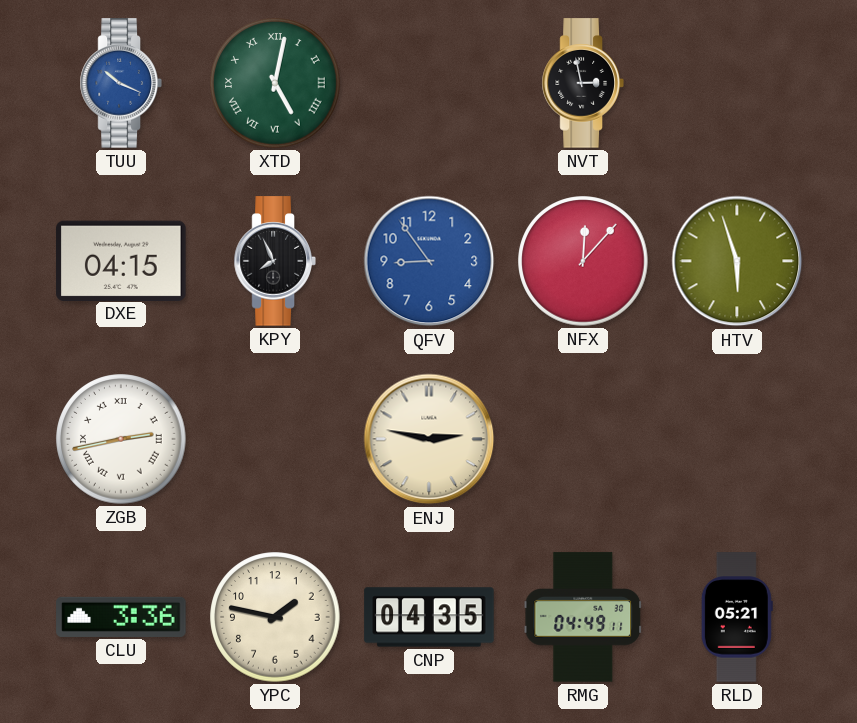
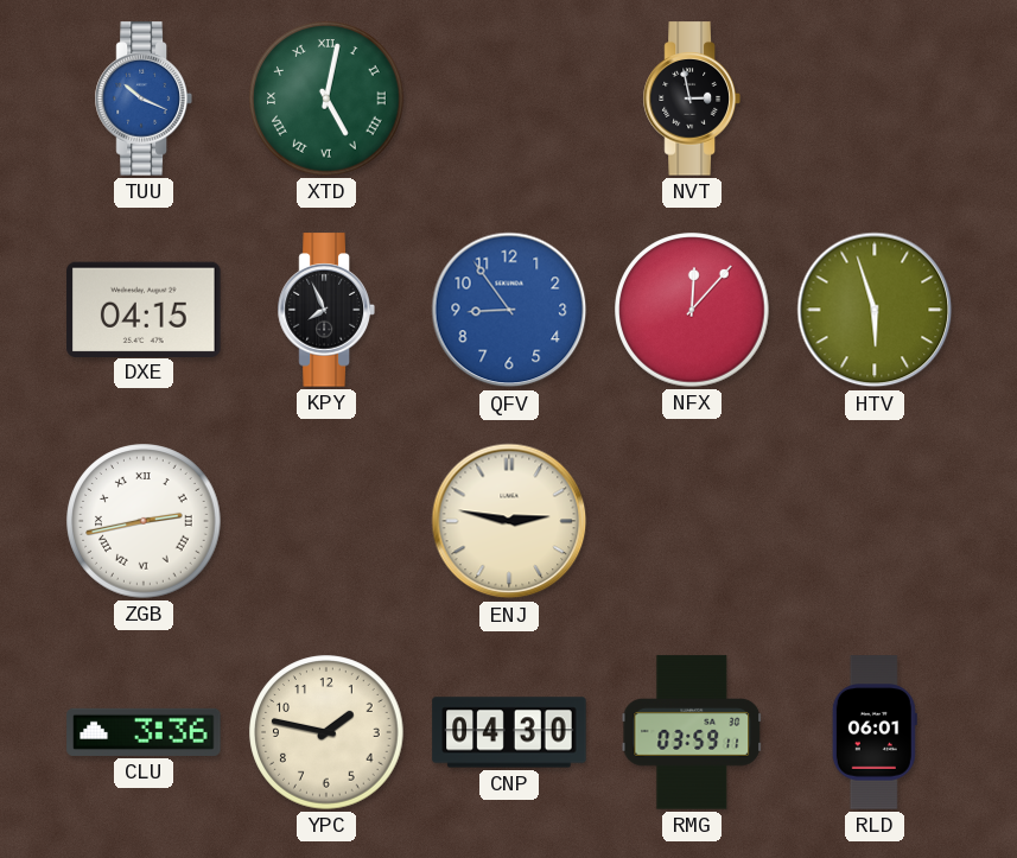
CNP: 04:35 -> 04:30 (509, 732)
RMG: 04:49 -> 03:59 (692, 732)
RLD: 05:21 -> 06:01 (875, 732)
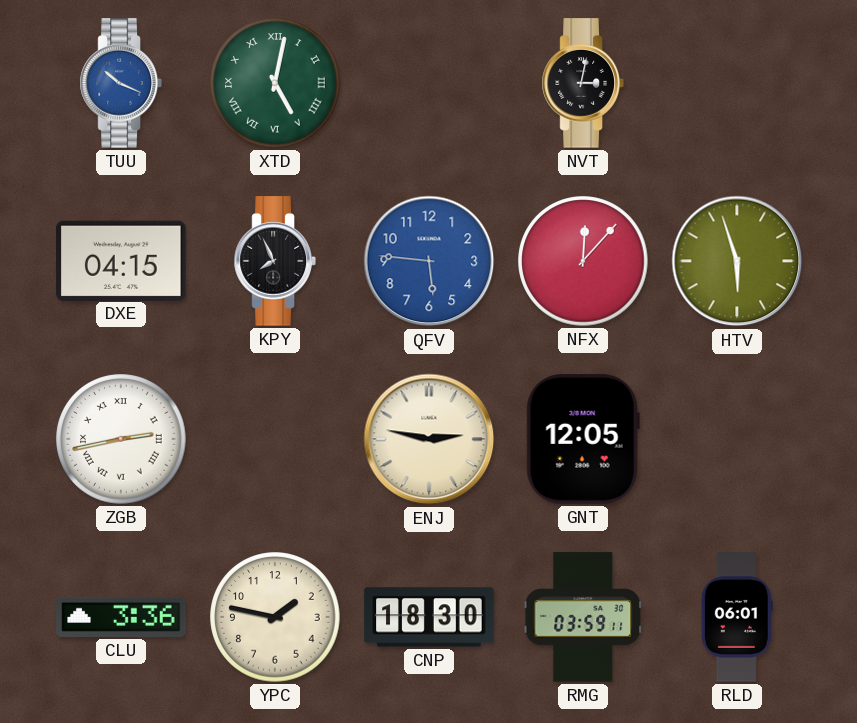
NVT: 2:58 -> 3:02 (583, 83)
QFV: 8:54 -> 5:46 (429, 261)
GNT: none -> 12:05 (583, 439)
CNP: 04:30 -> 18:30 (429, 617)
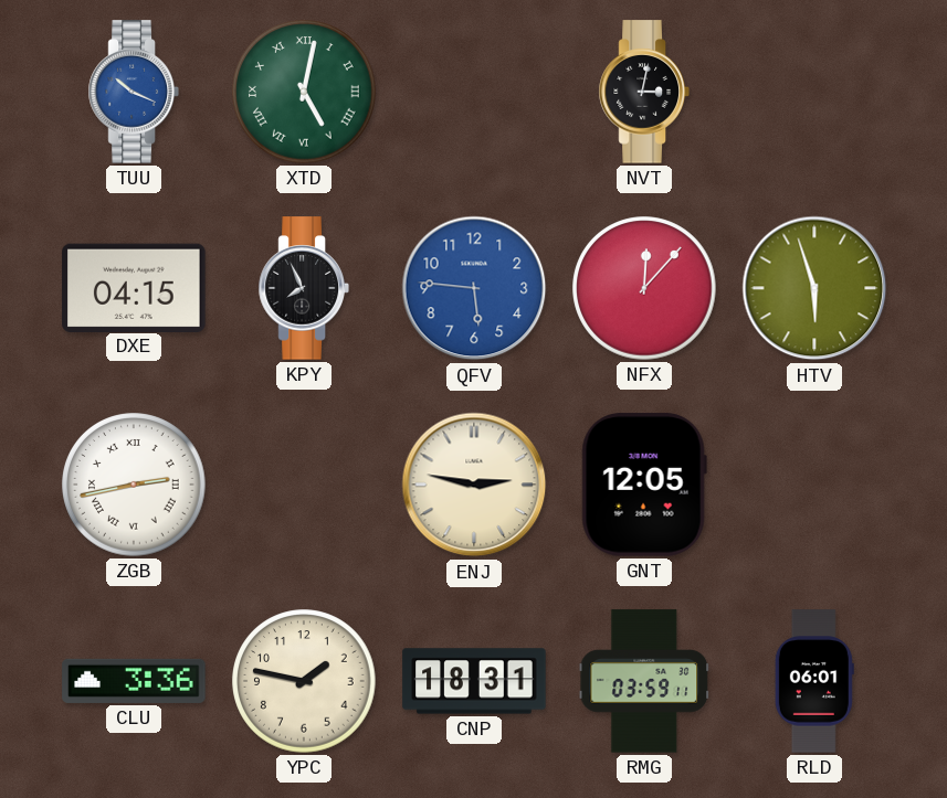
CNP: 18:30 -> 18:31 (474, 681)
